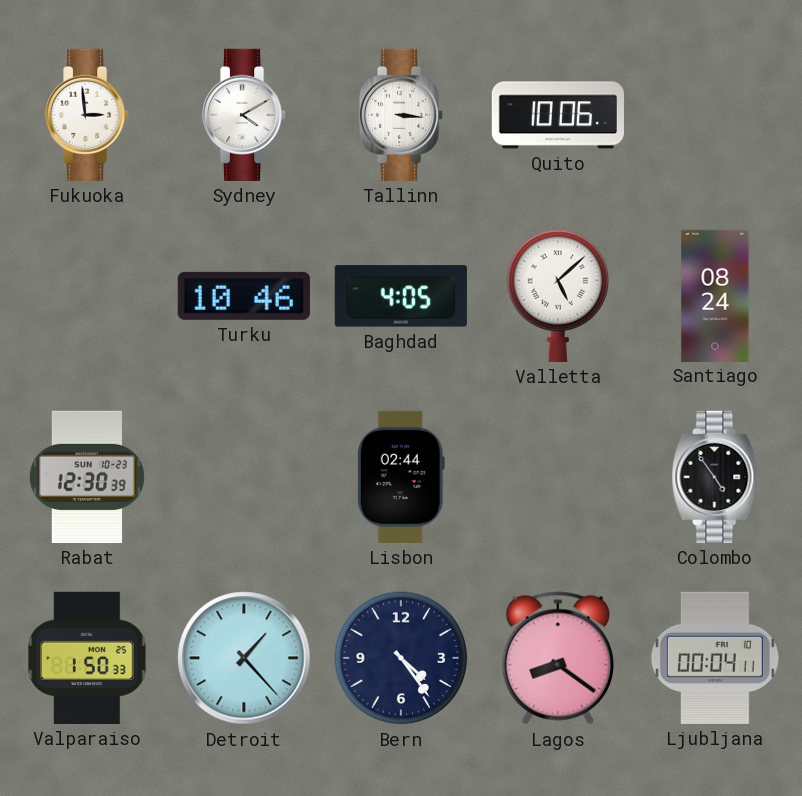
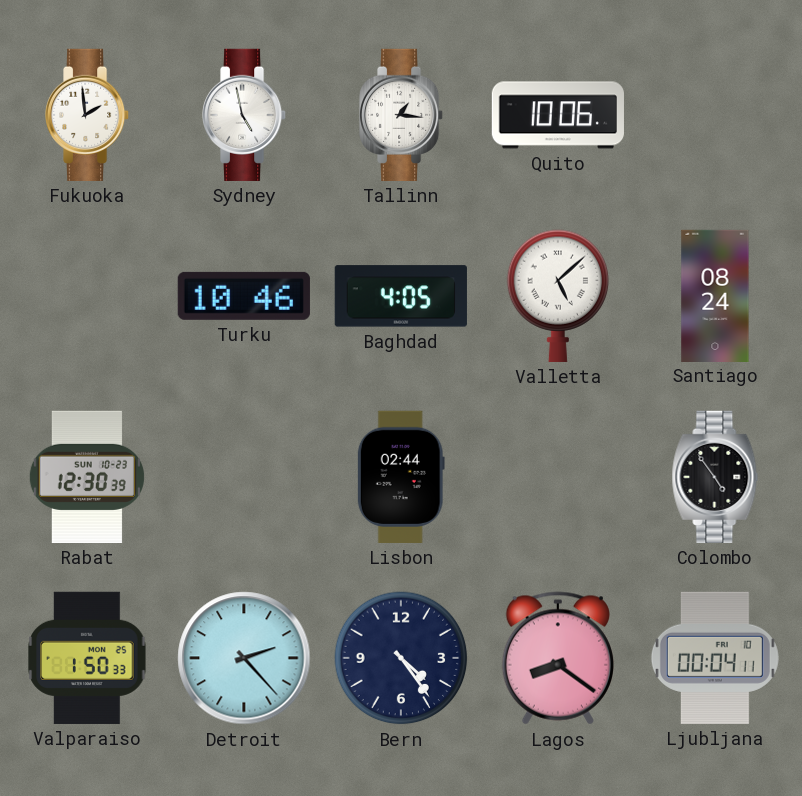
Fukuoka: 2:59 -> 1:59 (88, 115)
Sydney: 4:10 -> 4:58 (245, 115)
Tallinn: 3:16 -> 1:16 (402, 115)
Detroit: 1:23 -> 2:23 (244, 658)
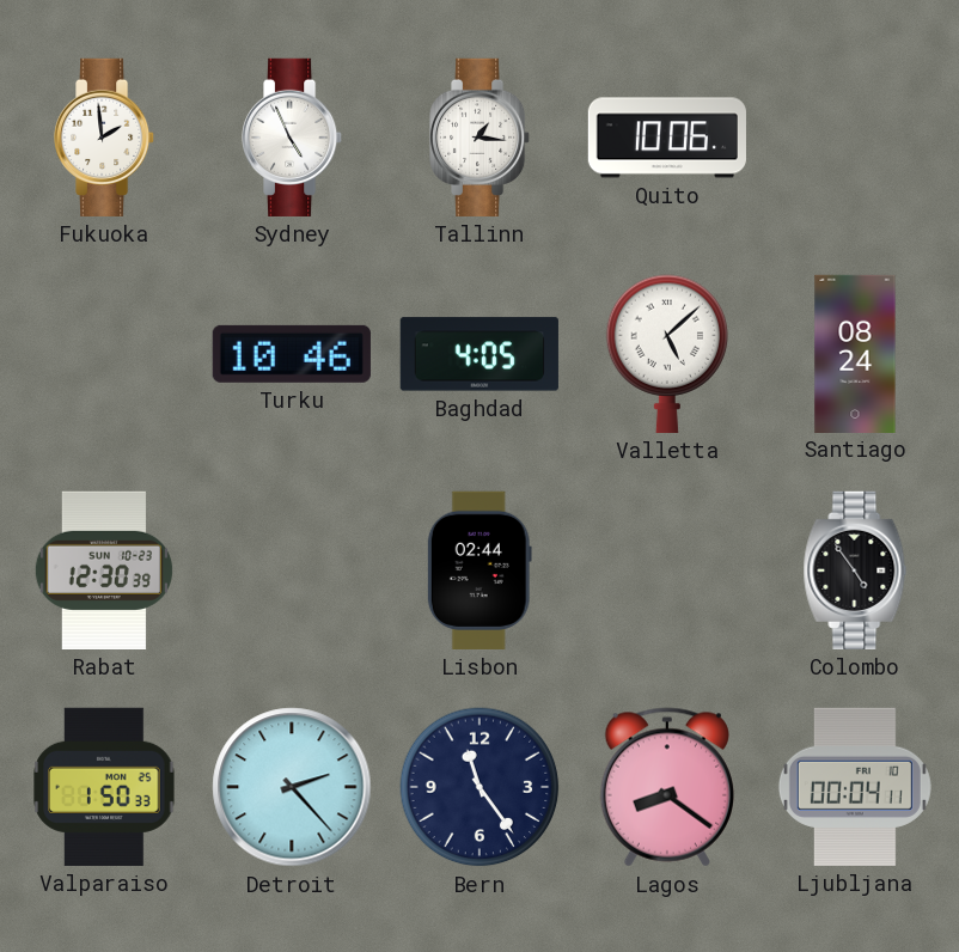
Sydney: 4:58 -> 4:56 (293, 138)
Bern: 4:24 -> 11:24 (480, 787)
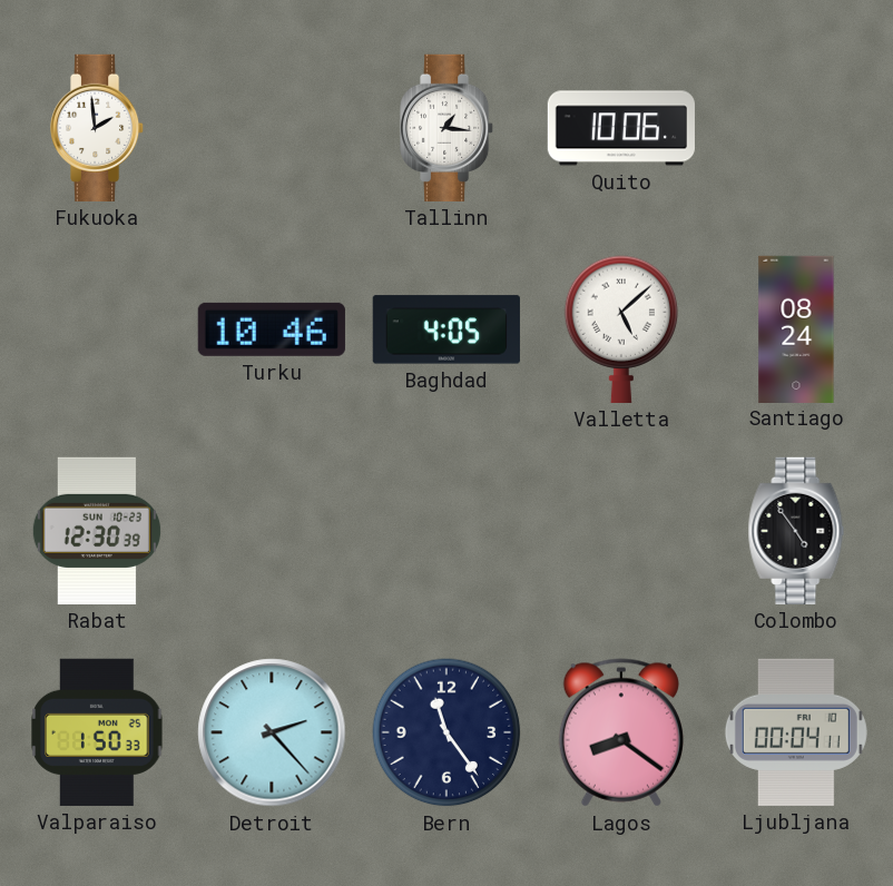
Sydney: 4:56 -> none (293, 138)
Lisbon: 02:44 -> none (480, 570)
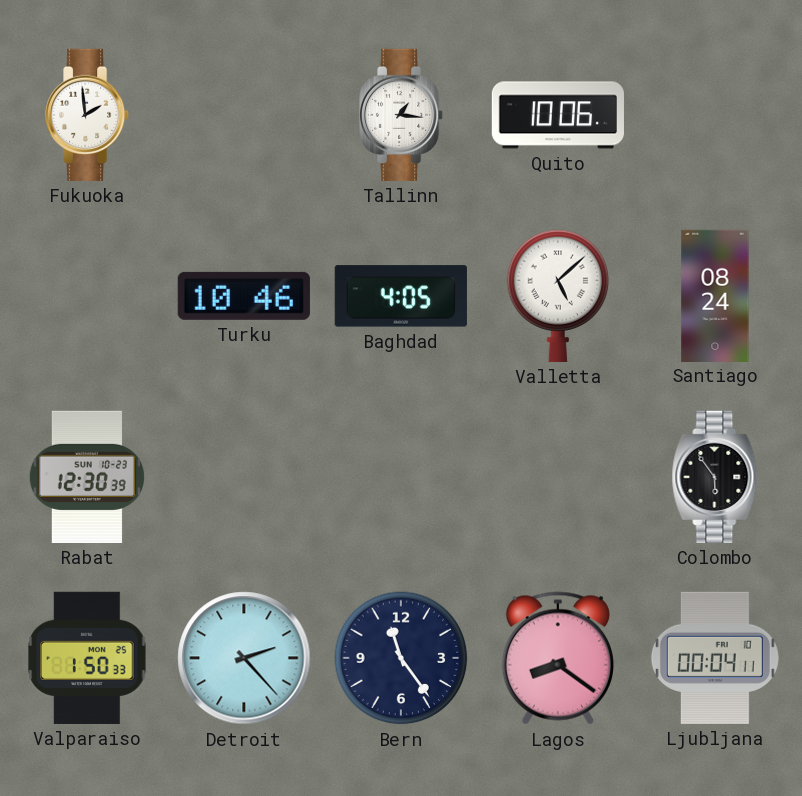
Colombo: 4:54 -> 5:54 (715, 477)
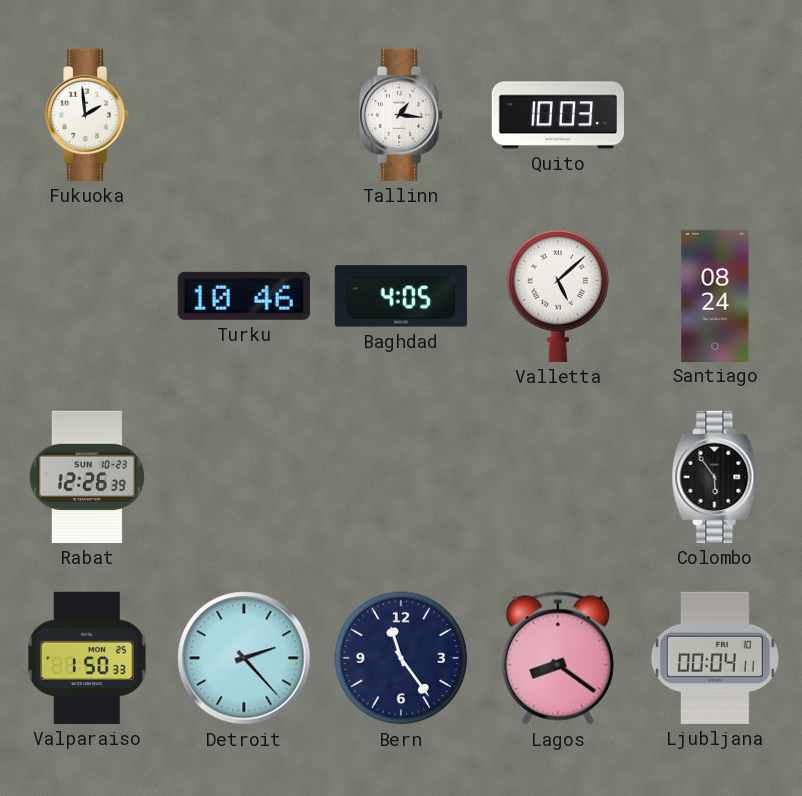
Quito: 10:06 -> 10:03 (557, 115)
Rabat: 12:30 -> 12:26 (87, 477)
